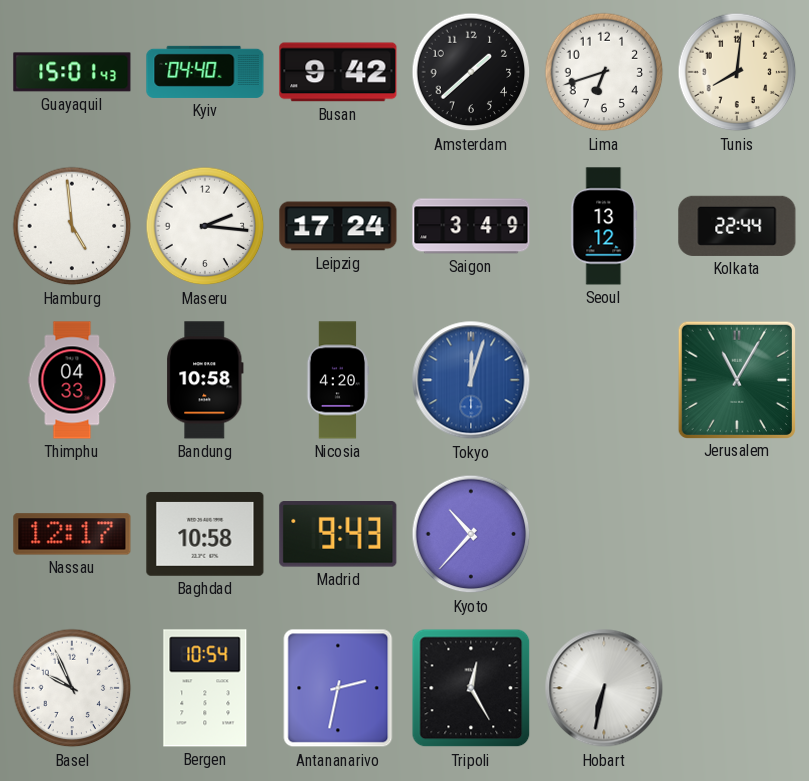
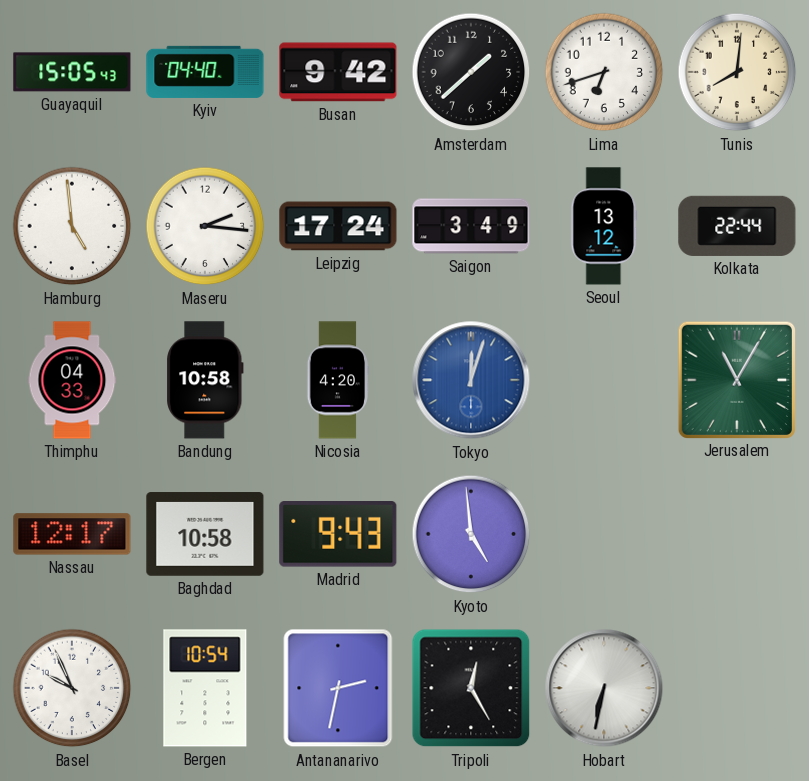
Guayaquil: 15:01 -> 15:05 (72, 72)
Kyoto: 10:37 -> 4:59 (471, 534)
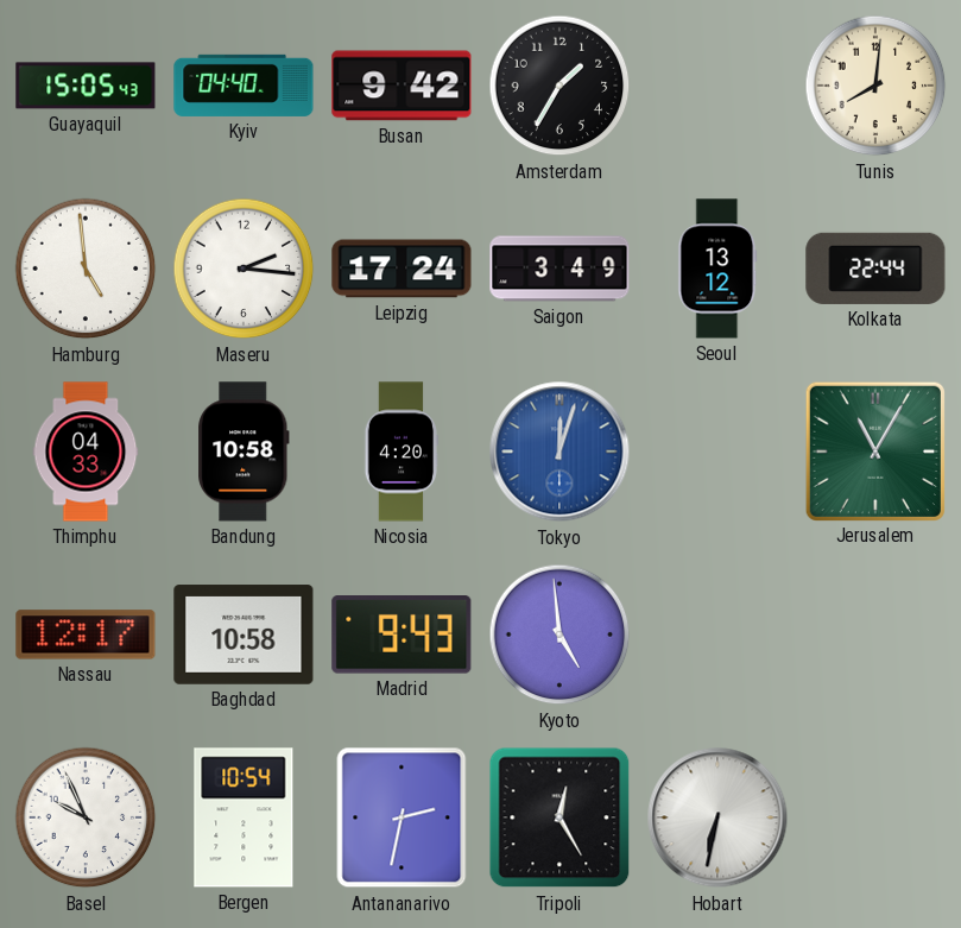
Amsterdam: 1:38 -> 1:35 (559, 86)
Lima: 6:42 -> none (604, 72)
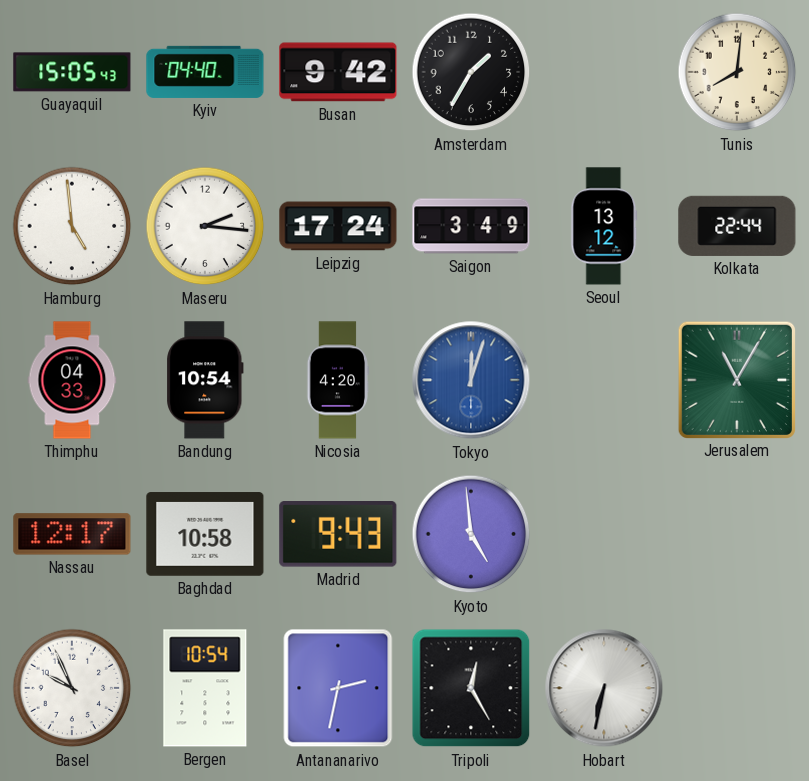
Bandung: 10:58 -> 10:54 (206, 380)
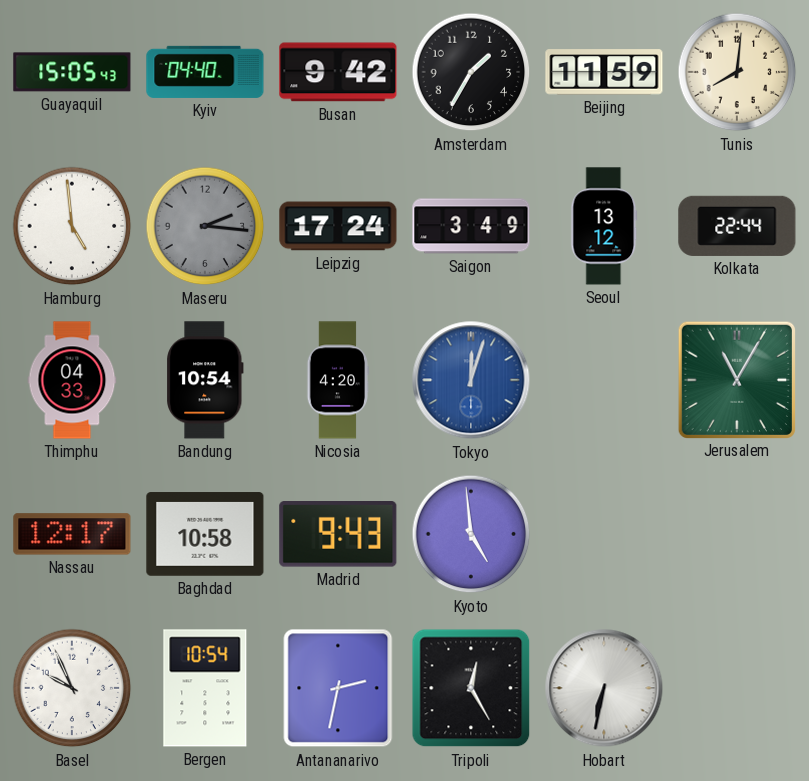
Beijing: none -> 11:59 (604, 72)
Maseru dial: white -> grey (205, 226)
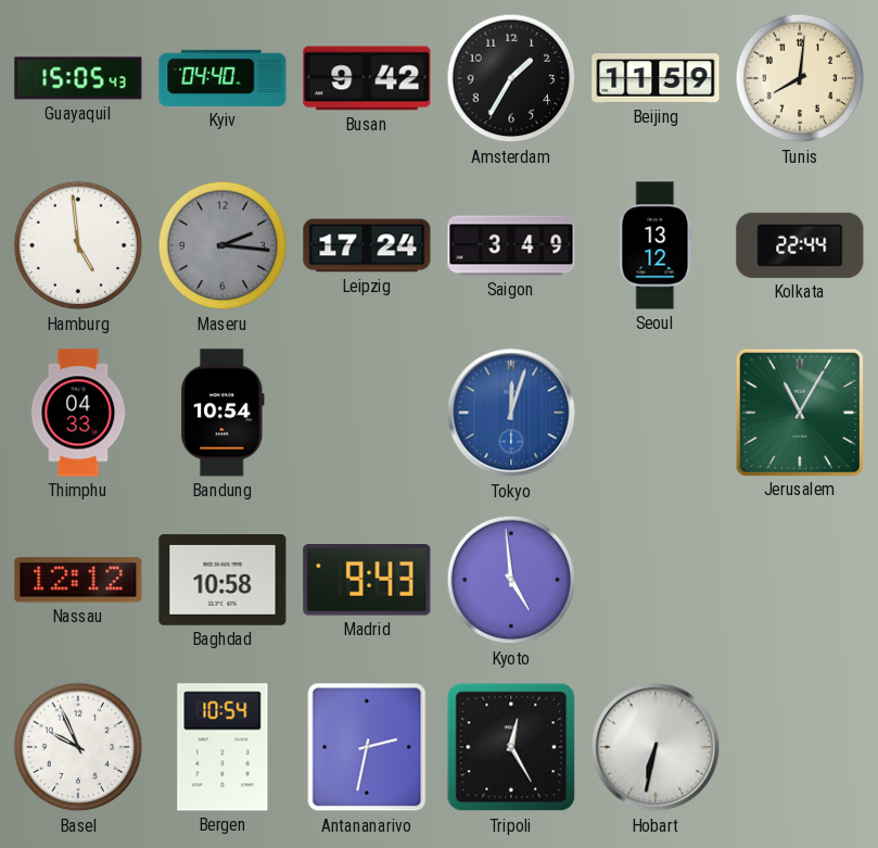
Nicosia: 4:20 -> none (338, 380)
Nassau: 12:17 -> 12:12 (78, 580)
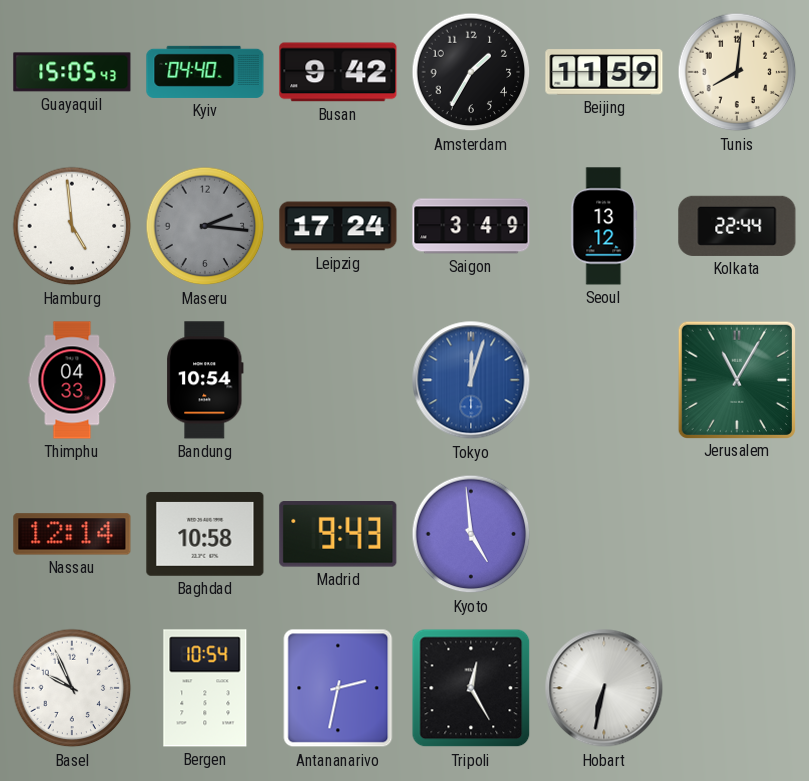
Nassau: 12:12 -> 12:14 (72, 534)
